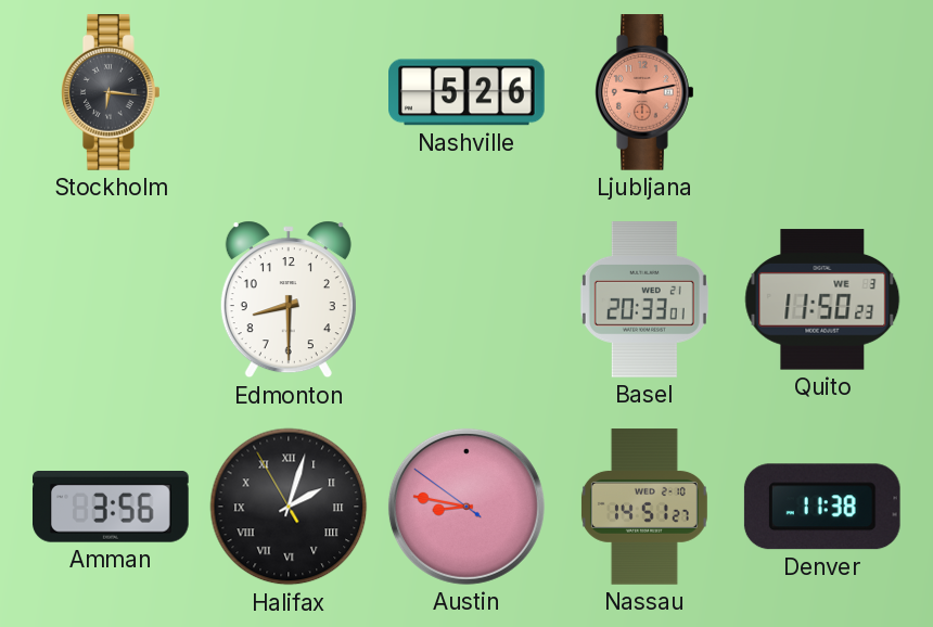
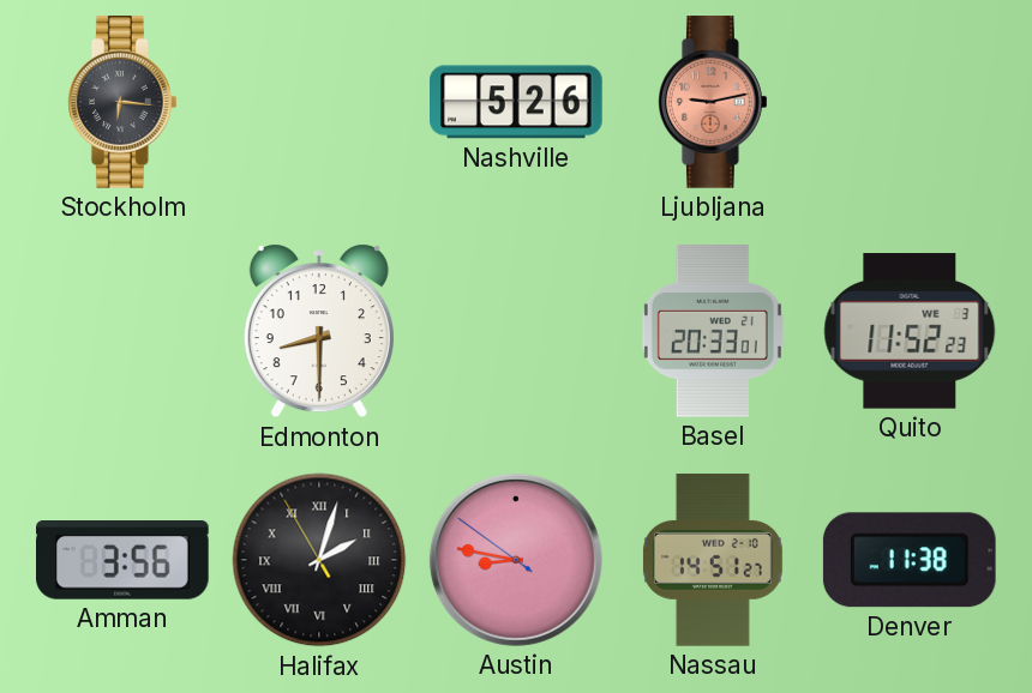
Quito: 11:50 -> 11:52 (910, 331)
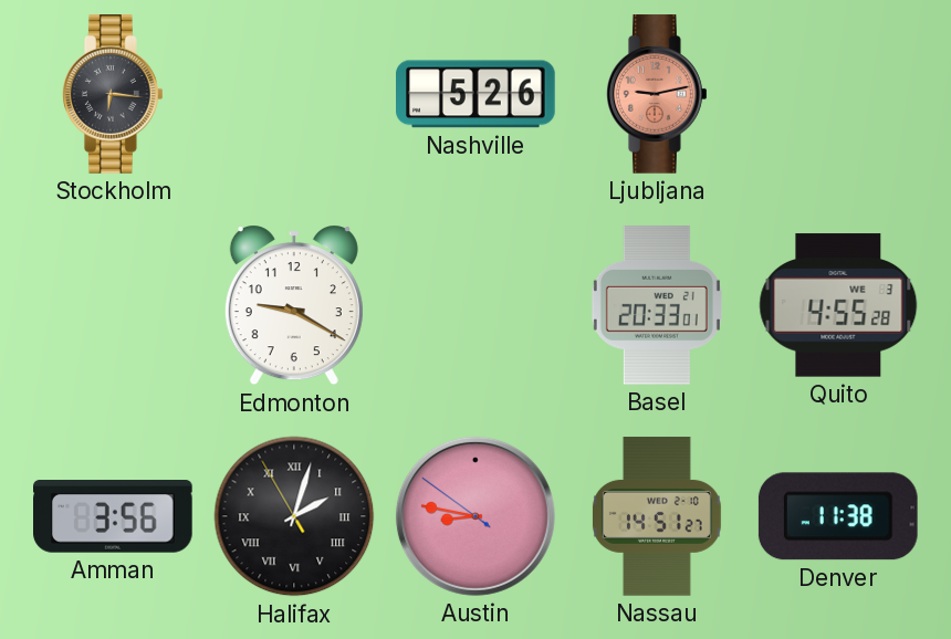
Edmonton: 8:30 -> 9:20 (294, 305)
Quito: 11:52 -> 4:55 (838, 305)
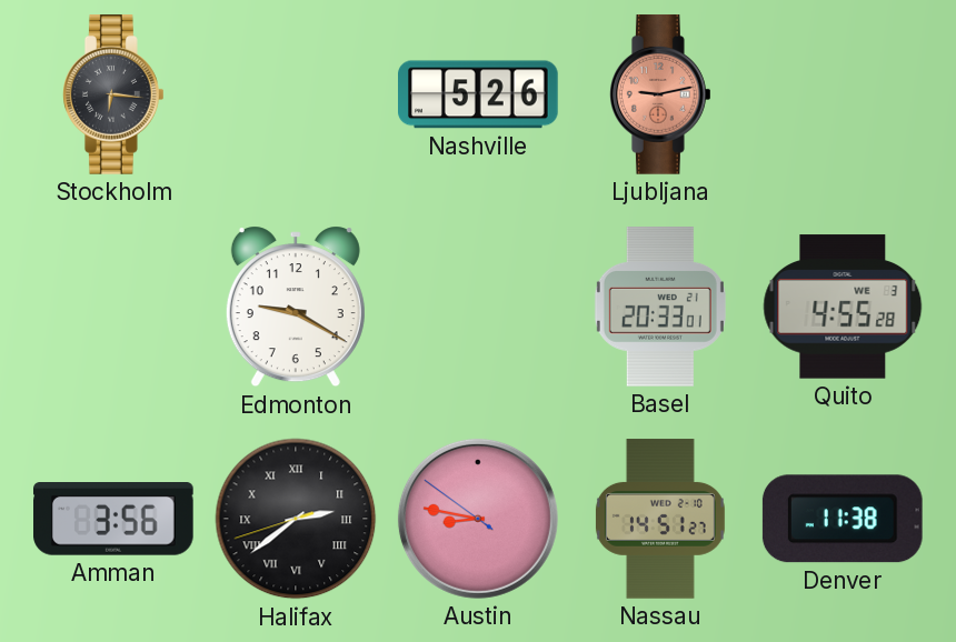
Halifax: 2:02 -> 2:38 (296, 519)
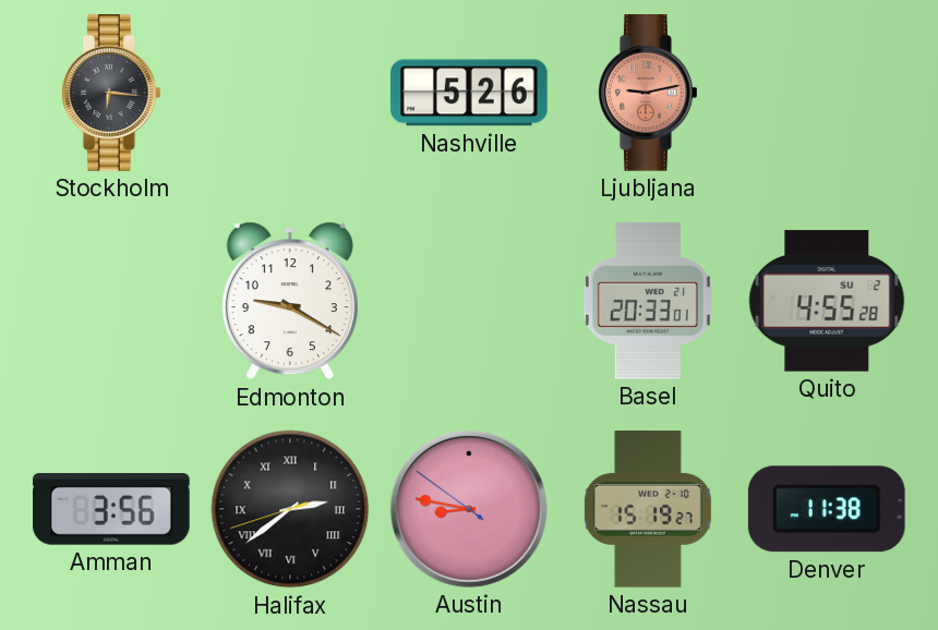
Quito date: WE 3 -> SU 2 (827, 301)
Nassau: 14:51 -> 15:19 (648, 509)
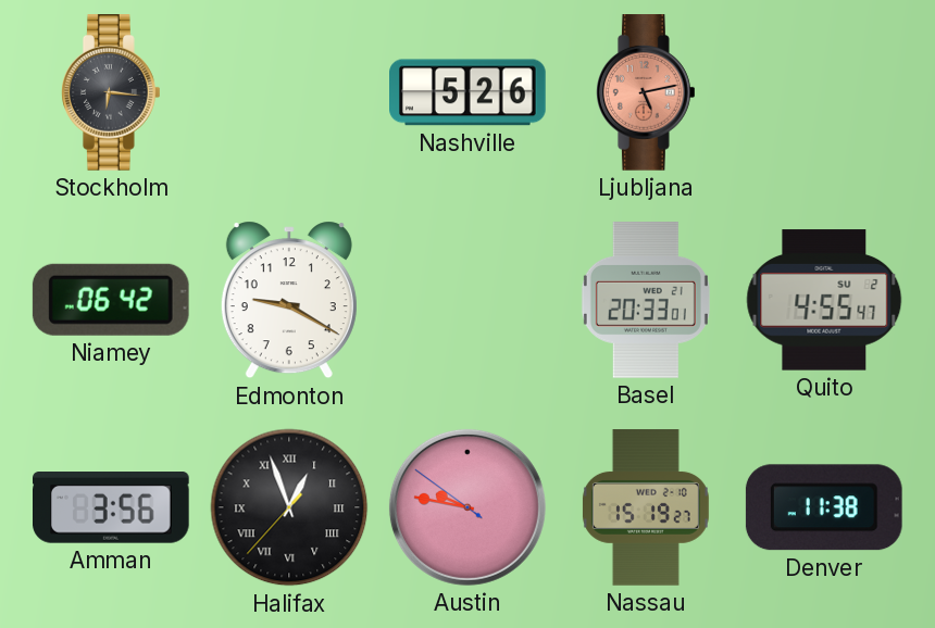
Ljubljana: 9:13 -> 5:13 (647, 92)
Niamey: none -> 06:42 (111, 300)
Quito: 4:55:28 -> 4:55:47 (824, 300)
Halifax: 2:38 -> 12:56 (289, 507)
Austin: 8:46 -> 9:46 (467, 507)
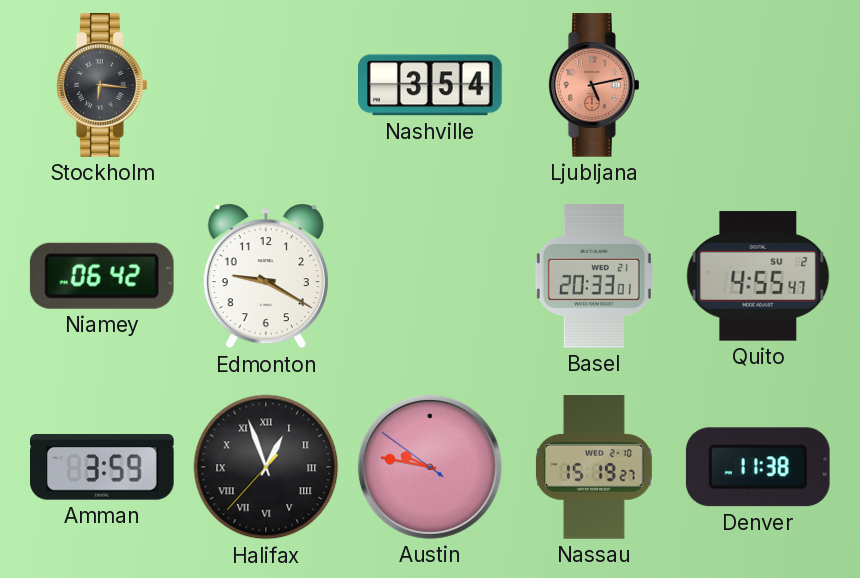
Nashville: 5:26 -> 3:54 (431, 85)
Amman: 3:56 -> 3:59 (103, 468)
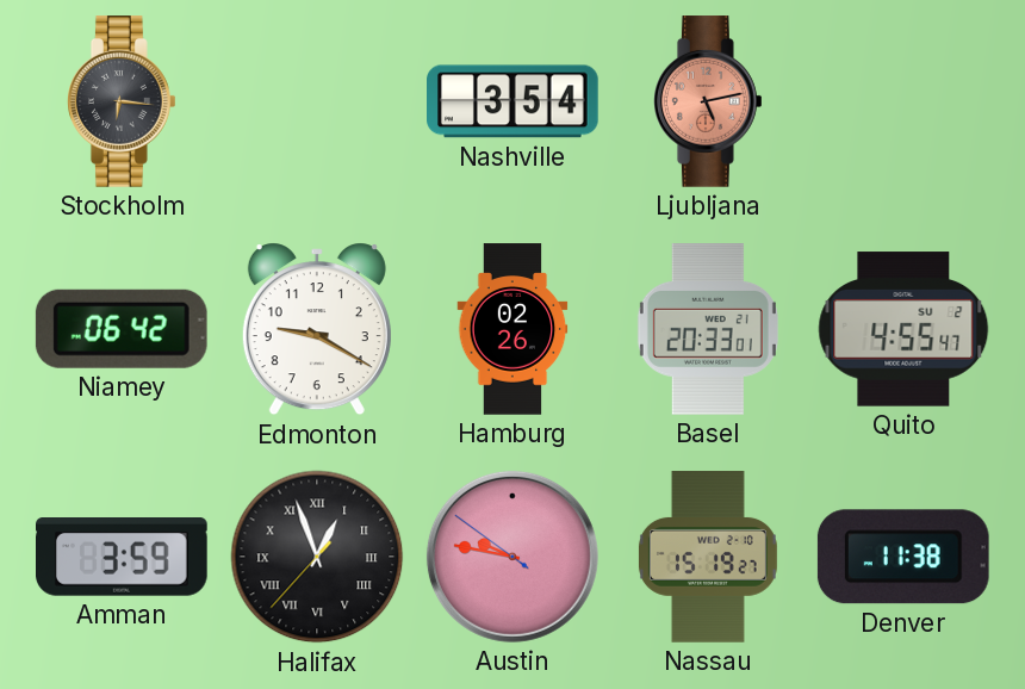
Hamburg: none -> 02:26 (512, 329)
